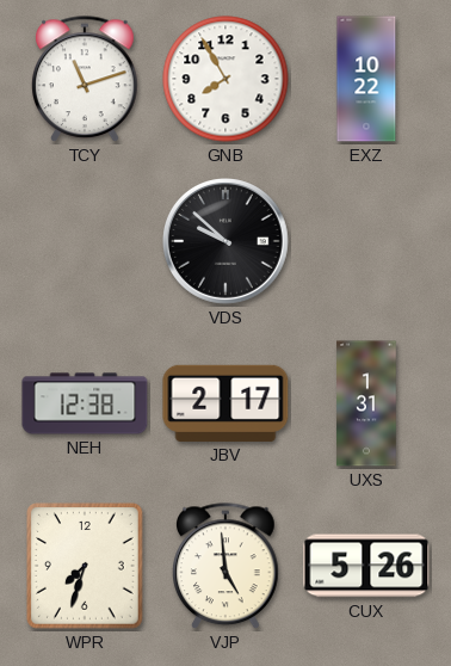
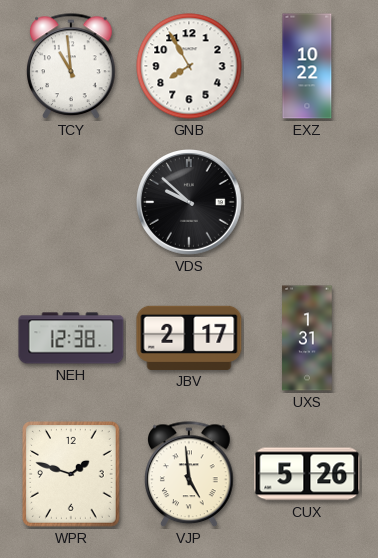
TCY: 11:12 -> 10:59 (72, 67)
WPR: 7:33 -> 1:48 (72, 475)
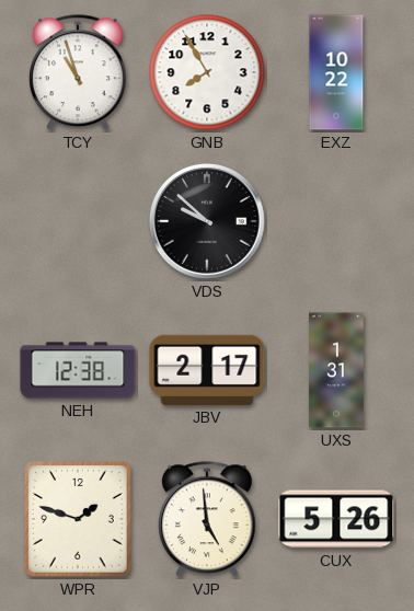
TCY: 10:59 -> 10:57 (79, 73)
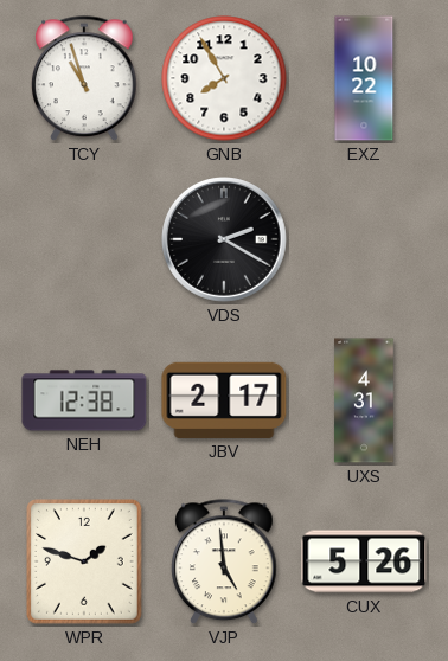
VDS: 9:52 -> 2:20 (225, 240)
UXS: 1:31 -> 4:31 (364, 400)
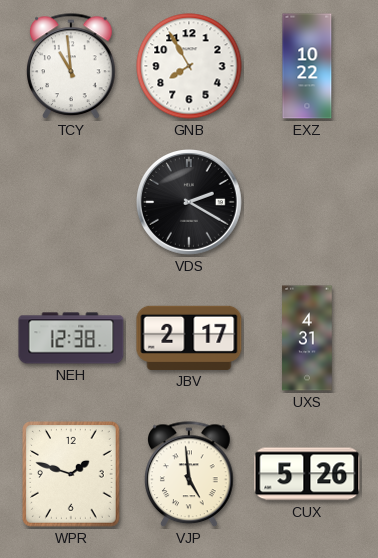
TCY: 10:57 -> 10:59 (72, 67)
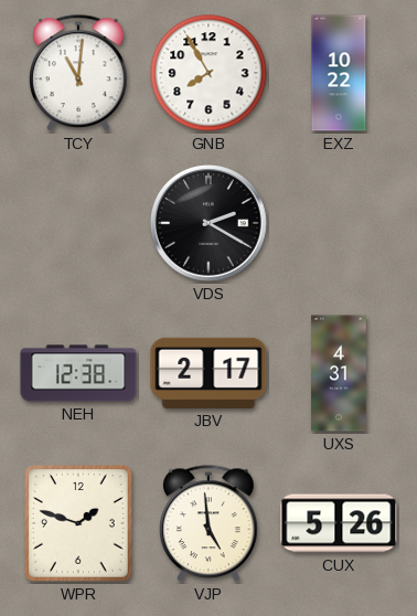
TCY: 10:59 -> 11:01 (79, 74)
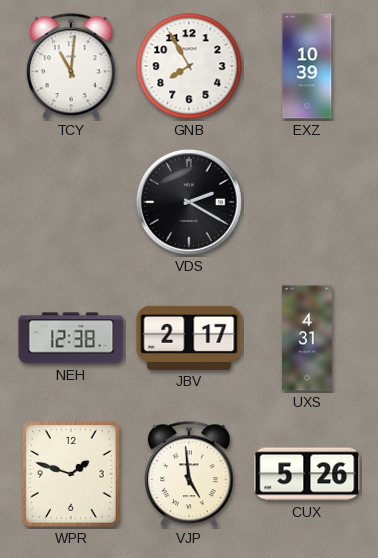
EXZ: 10:22 -> 10:39 (307, 66)
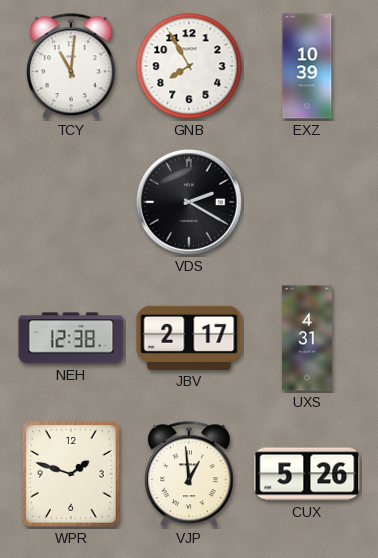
VJP: 4:59 -> 12:59 (190, 475)
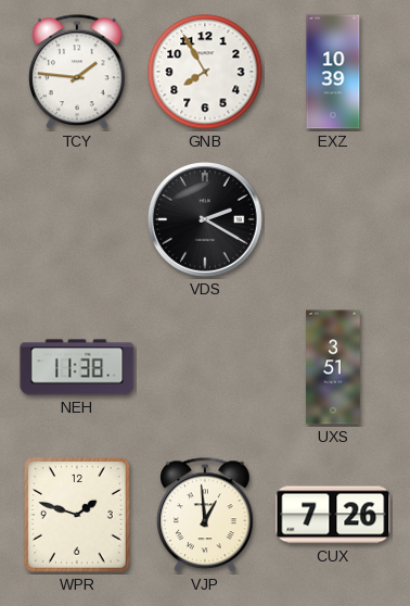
TCY: 11:01 -> 1:46 (78, 73)
NEH: 12:38 -> 11:38 (77, 367)
JBV: 2:17 -> none (189, 338)
UXS: 4:31 -> 3:51 (333, 367)
CUX: 5:26 -> 7:26 (333, 515)
